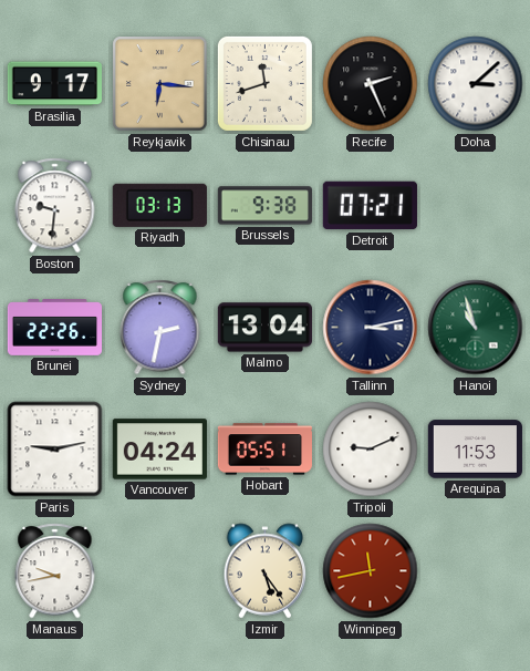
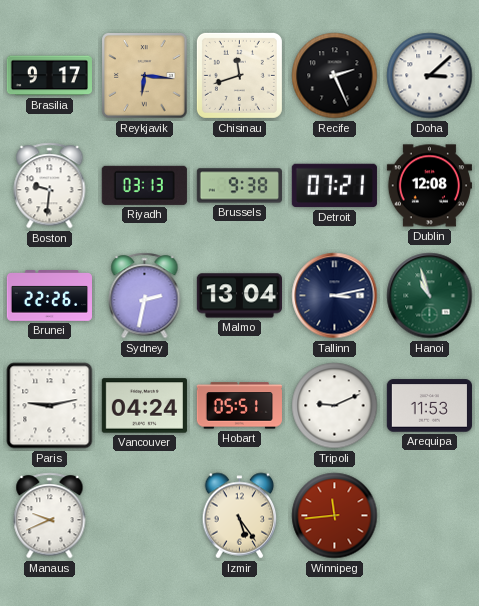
Dublin: none -> 12:08 (429, 186)
Manaus: 9:43 -> 9:41 (50, 516)
Winnipeg: 11:43 -> 11:44 (335, 516)
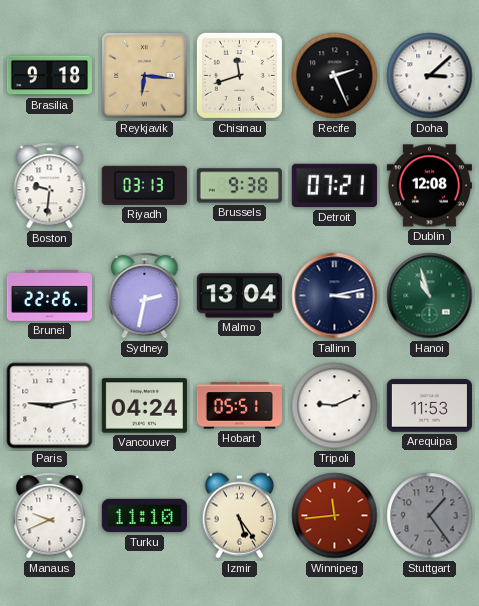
Brasilia: 9:17 -> 9:18 (49, 76)
Turku: none -> 11:10 (144, 516)
Stuttgart: none -> 1:24 (430, 516)
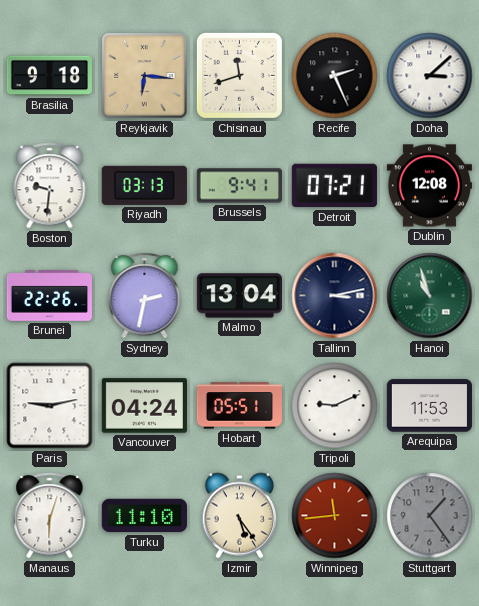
Brussels: 9:38 -> 9:41 (239, 186)
Manaus: 9:41 -> 6:03 (50, 516)
